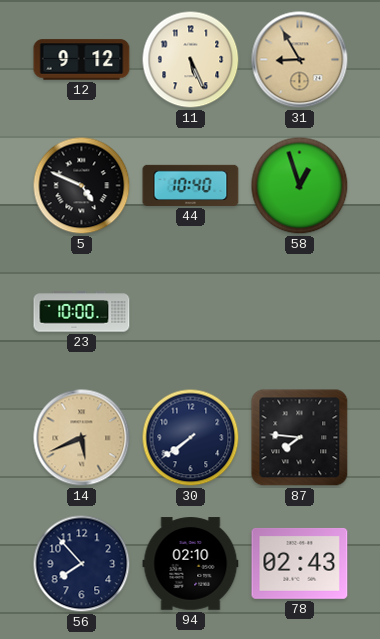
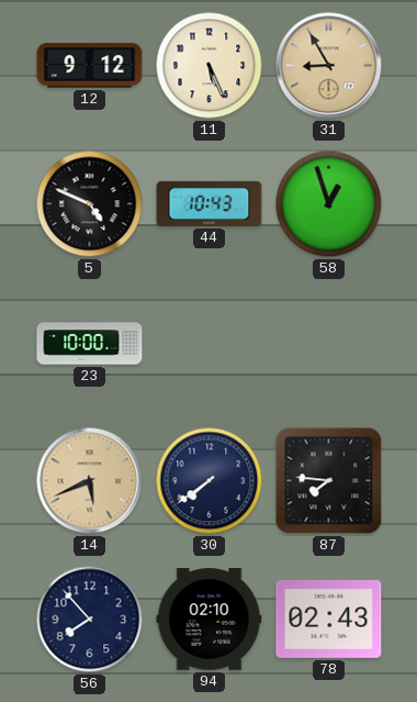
44: 10:40 -> 10:43 (210, 203)
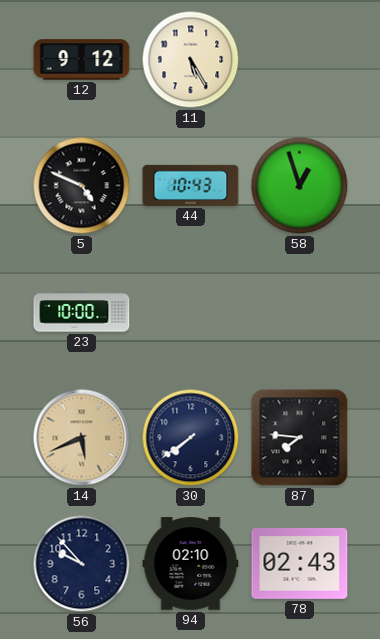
11: 5:26 -> 5:25 (191, 60)
31: 8:55 -> none (329, 66)
56: 7:53 -> 9:53 (82, 564)
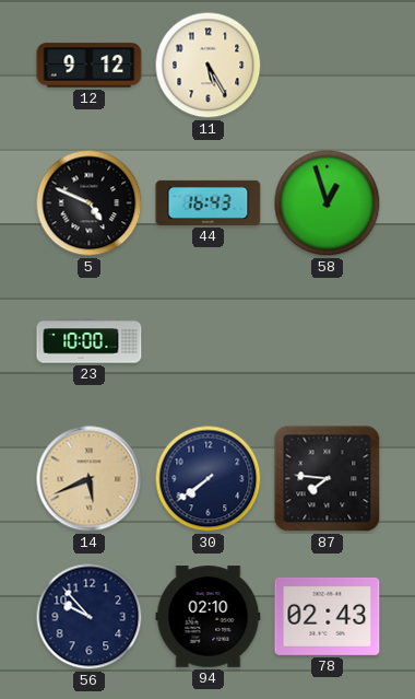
44: 10:43 -> 16:43 (209, 202)
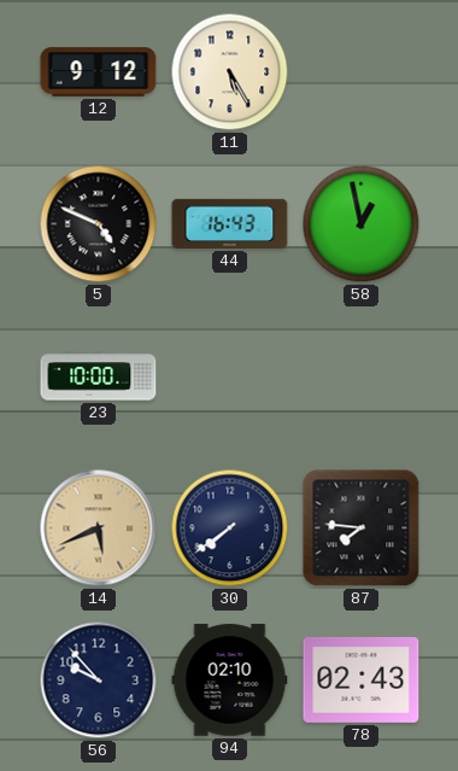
58: 12:57 -> 12:58 (362, 224)
